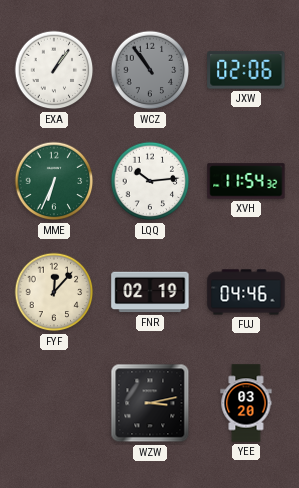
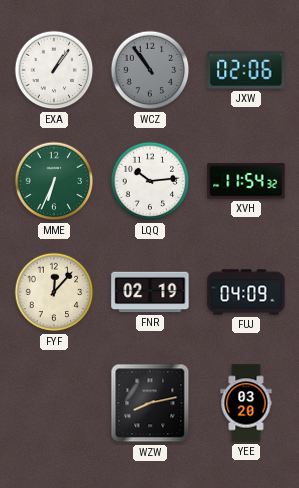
FUJ: 04:46 -> 04:09 (246, 292)
WZW: 3:13 -> 8:13 (150, 403)
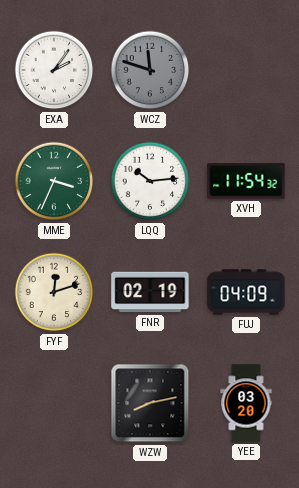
EXA: 1:06 -> 2:06 (54, 70)
WCZ: 10:54 -> 11:48 (150, 70)
JXW: 02:06 -> none (246, 70)
MME: 6:34 -> 3:34 (54, 181)
FYF: 12:07 -> 12:12 (54, 292)
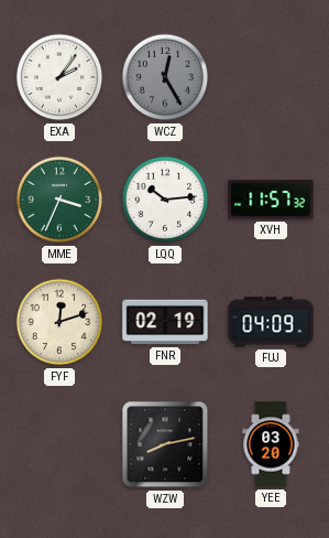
WCZ: 11:48 -> 12:25 (165, 77)
XVH: 11:54 -> 11:57 (271, 200)
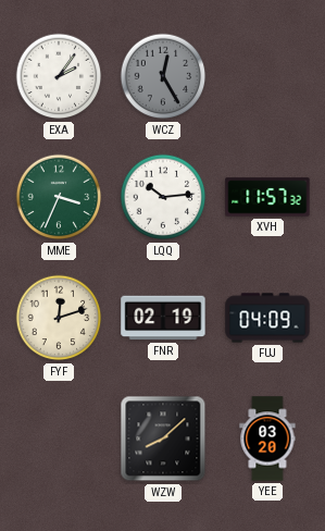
WZW: 8:13 -> 8:08 (163, 439)
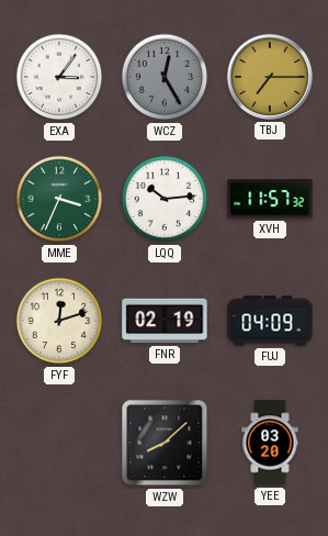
EXA: 2:06 -> 3:06 (59, 77)
TBJ: none -> 7:15 (270, 77)
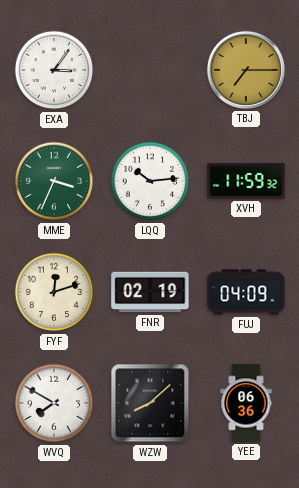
WCZ: 12:25 -> none (165, 77)
XVH: 11:57 -> 11:59 (246, 181)
WVQ: none -> 7:50 (54, 403)
YEE: 03:20 -> 06:36 (246, 403)
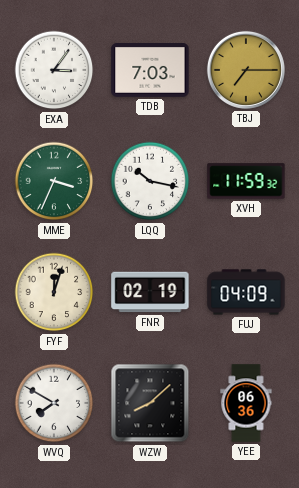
TDB: none -> 7:03 (150, 71)
LQQ: 10:14 -> 10:17 (150, 181)
FYF: 12:12 -> 12:03 (54, 292)
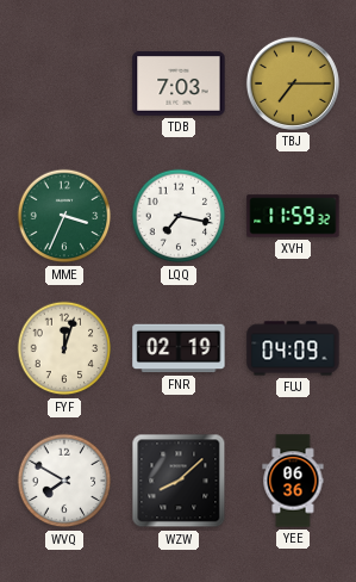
EXA: 3:06 -> none (54, 70)
LQQ: 10:17 -> 7:17 (179, 216)
